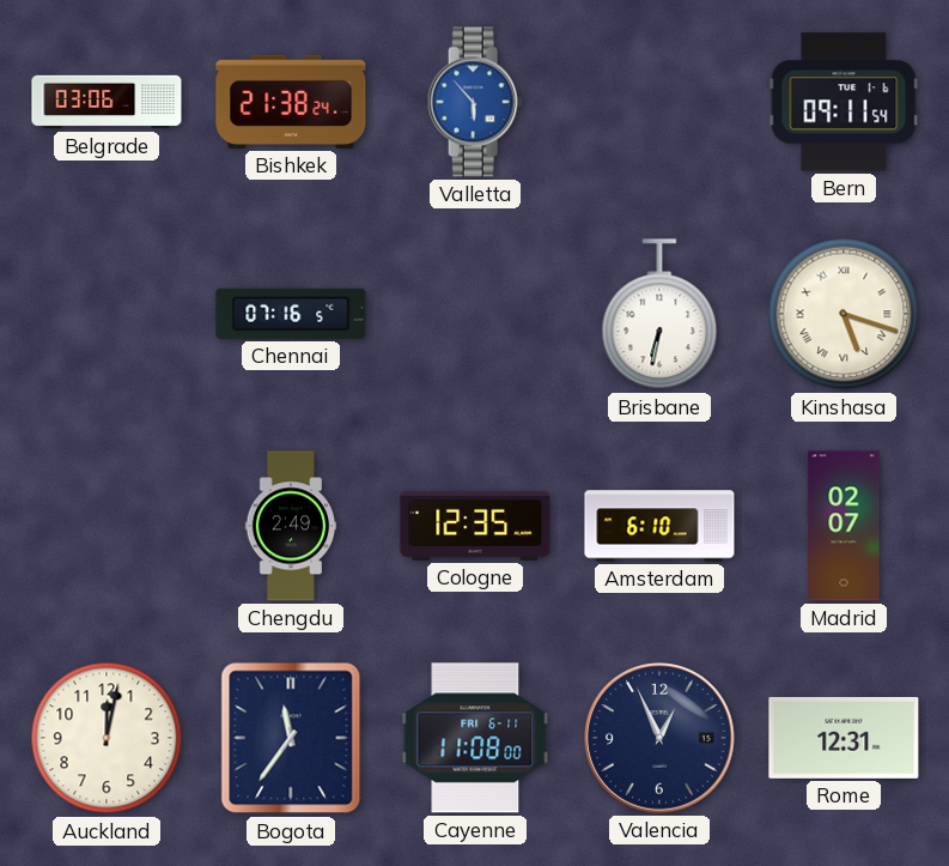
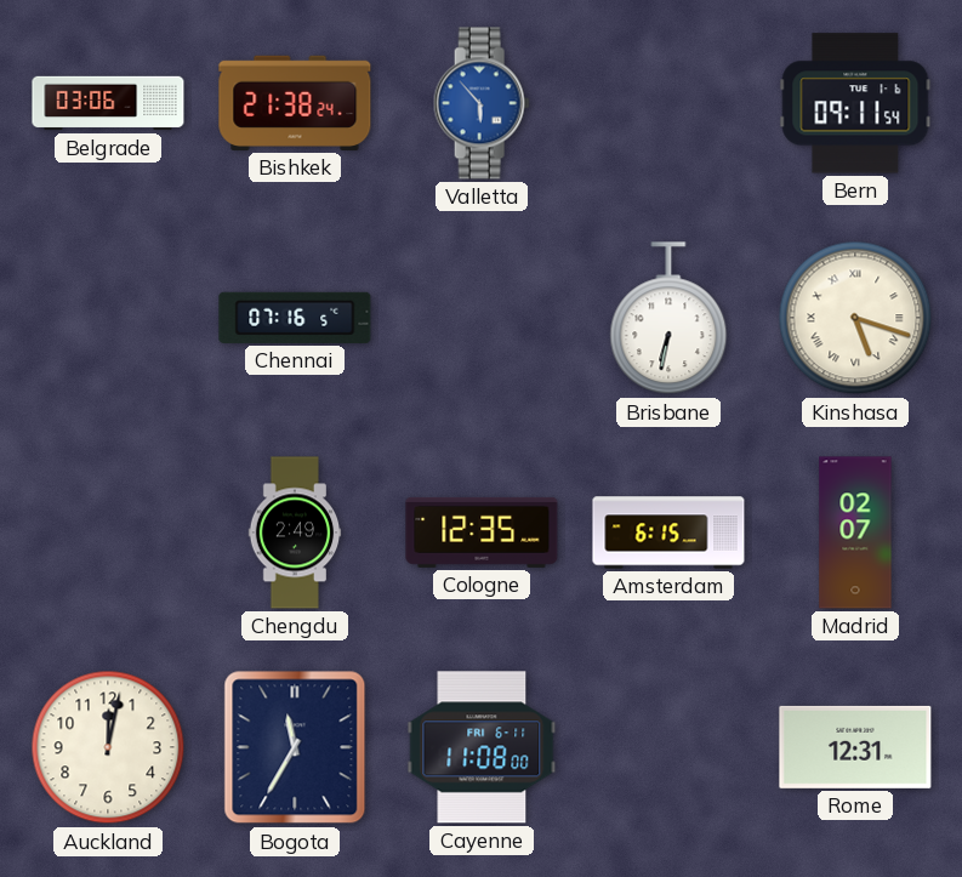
Amsterdam: 6:10 -> 6:15 (668, 533)
Bogota: 11:36 -> 11:35 (295, 747)
Valencia: 12:56 -> none (659, 738)
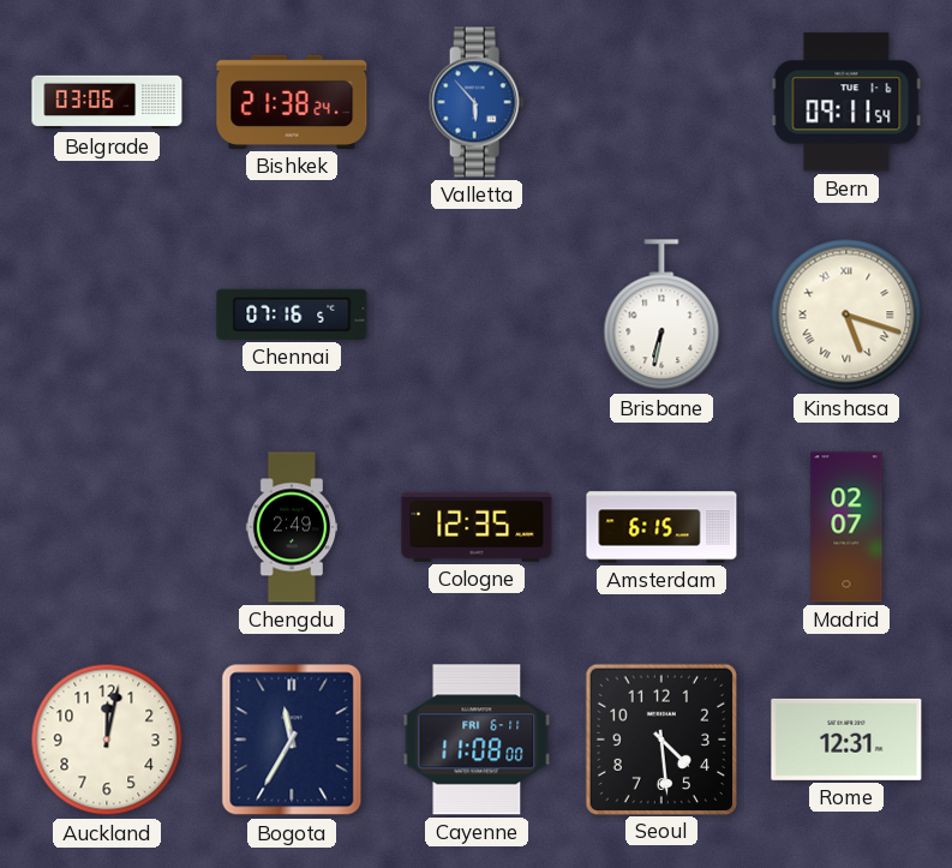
Seoul: none -> 4:29 (660, 738)
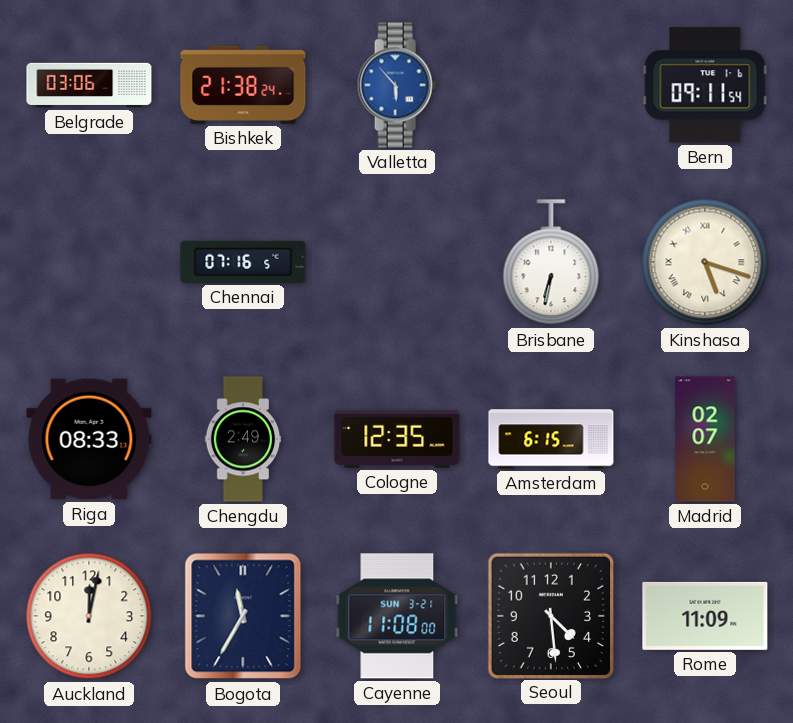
Riga: none -> 08:33 (89, 439)
Cayenne date: FRI 6-11 -> SUN 3-21 (397, 616)
Rome: 12:31 -> 11:09 (705, 616)
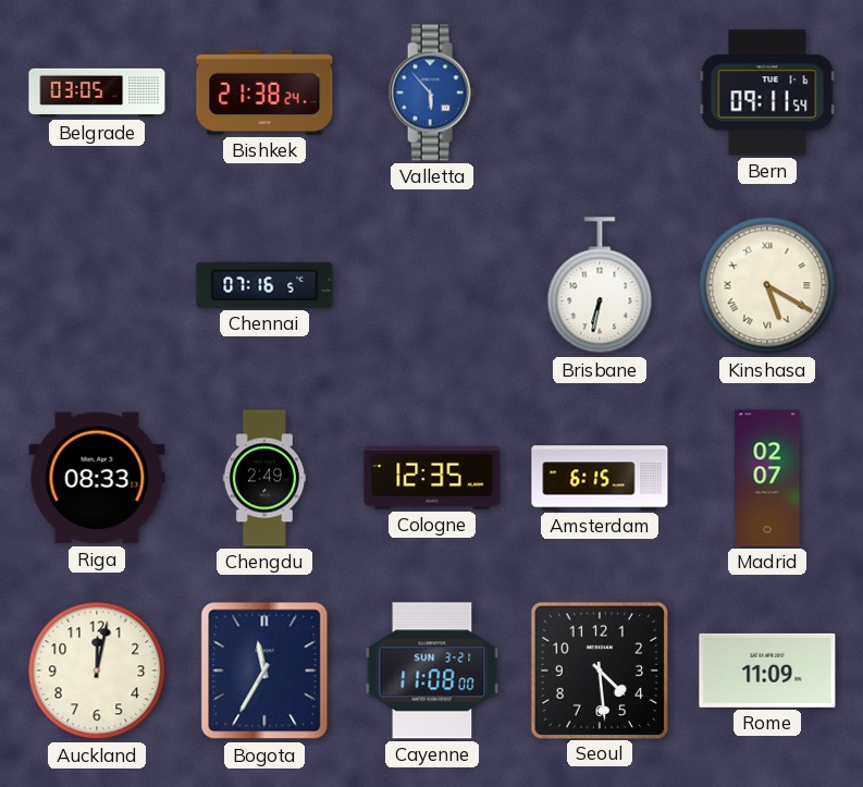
Belgrade: 03:06 -> 03:05 (97, 93)
Kinshasa: 5:18 -> 5:20 (767, 285)
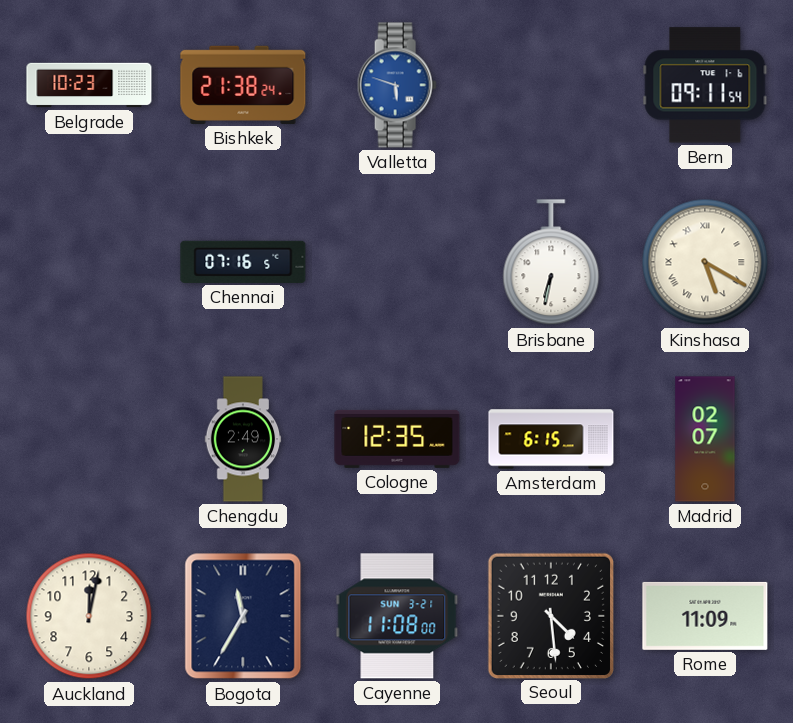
Belgrade: 03:05 -> 10:23 (89, 85)
Valletta: 5:53 -> 5:48 (397, 85)
Riga: 08:33 -> none (97, 478)
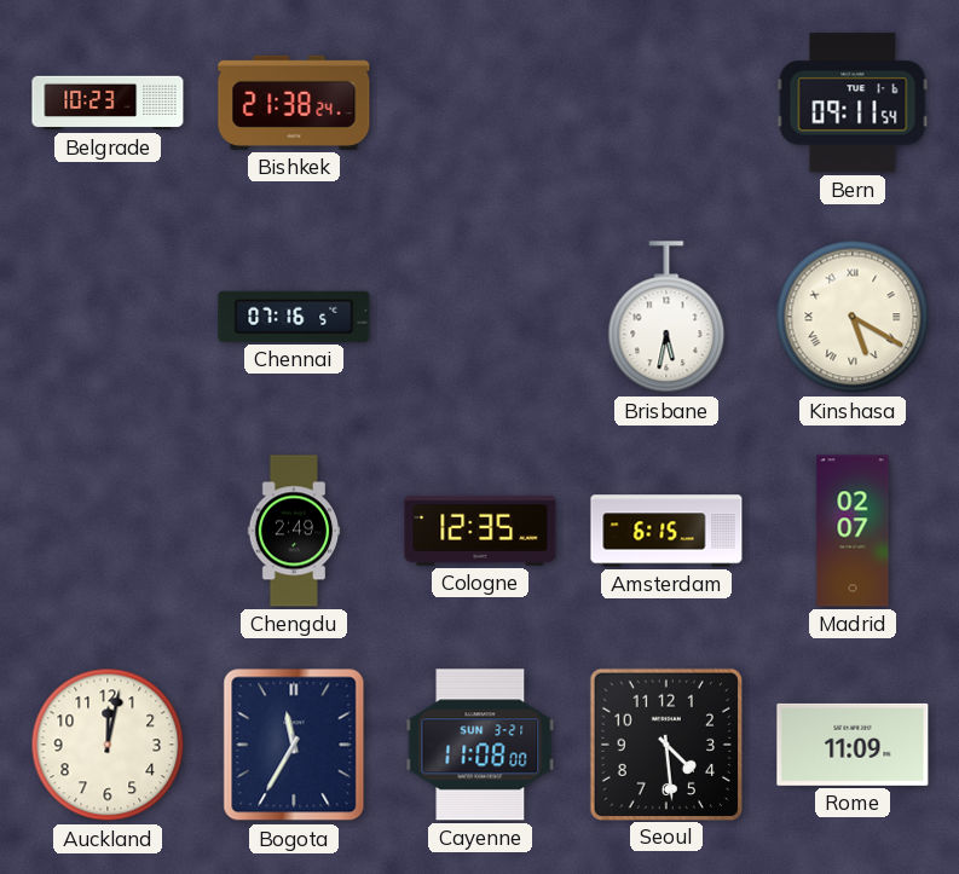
Valletta: 5:48 -> none (397, 85)
Brisbane: 6:32 -> 5:32 (666, 318)
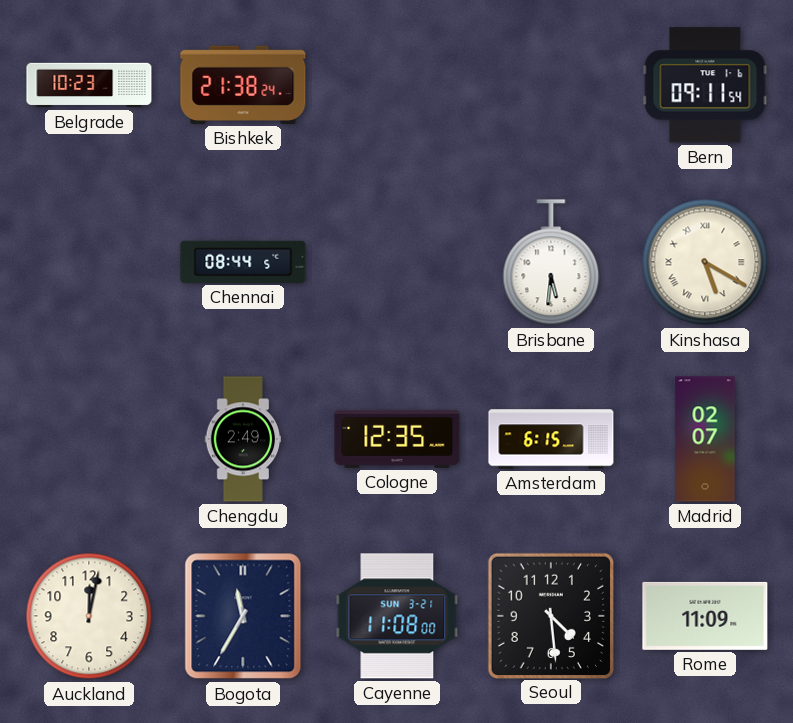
Chennai: 07:16 -> 08:44 (243, 262)
Brisbane: 5:32 -> 5:31 (551, 263)
